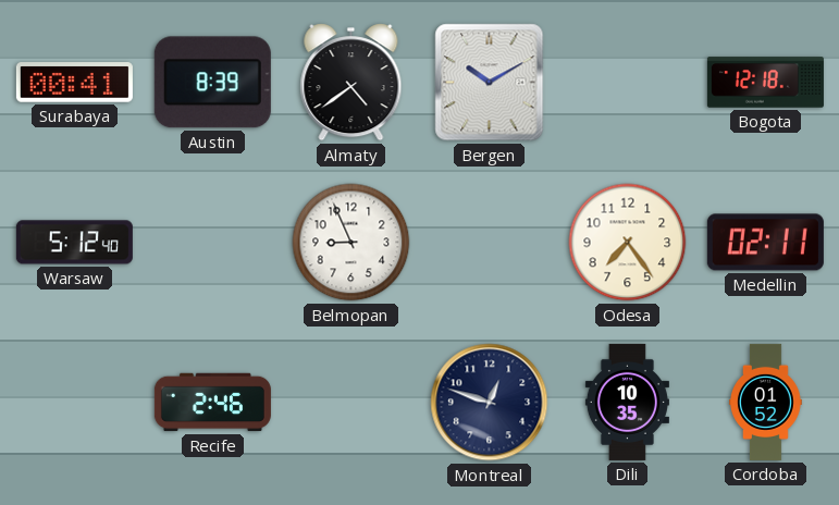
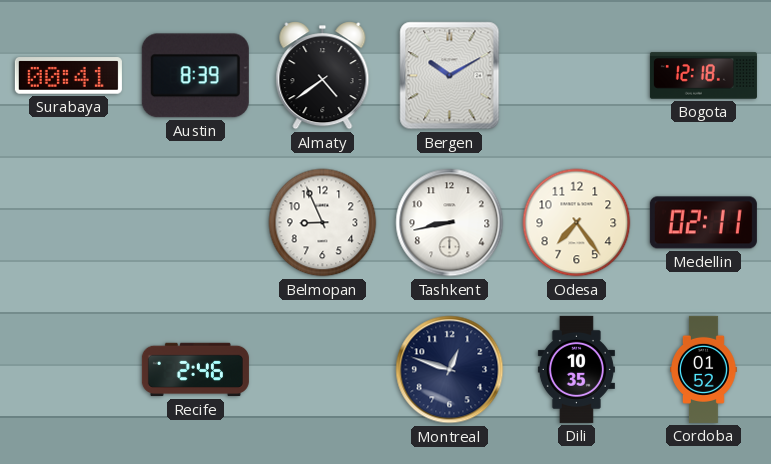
Warsaw: 5:12 -> none (74, 243)
Tashkent: none -> 8:43 (450, 223)
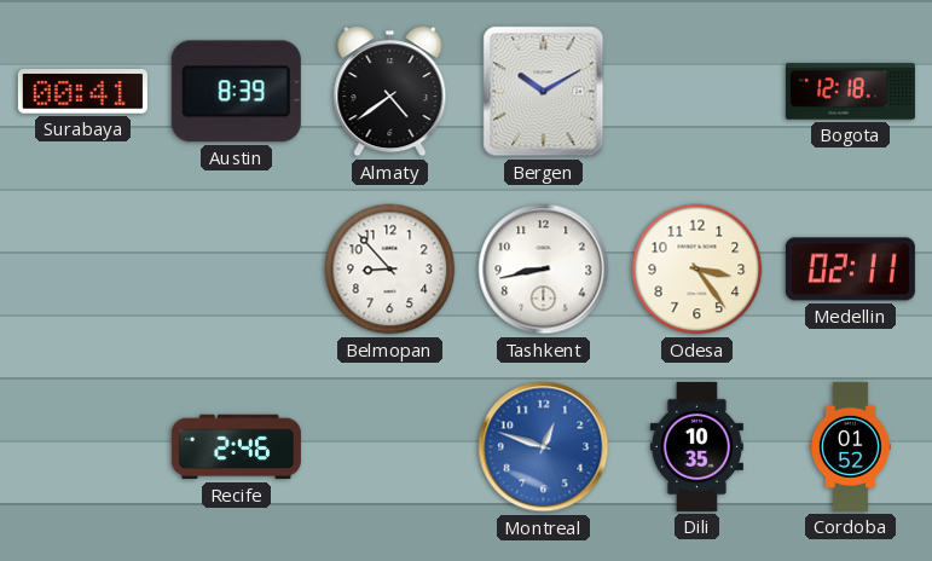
Belmopan: 8:56 -> 8:53 (390, 270)
Odesa: 7:24 -> 3:24 (697, 270)
Montreal dial: navy -> blue (544, 447)
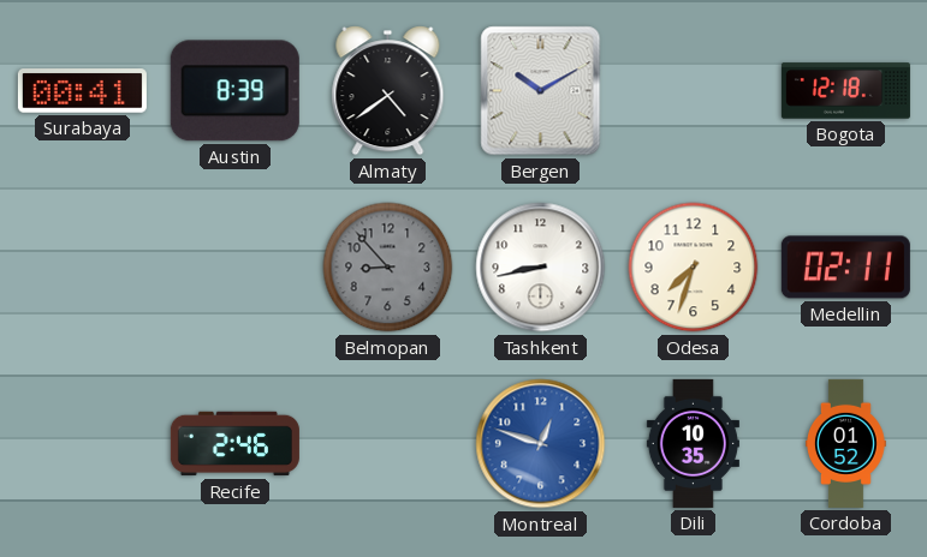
Belmopan dial: white -> grey (388, 268)
Odesa: 3:24 -> 7:33 (694, 268)
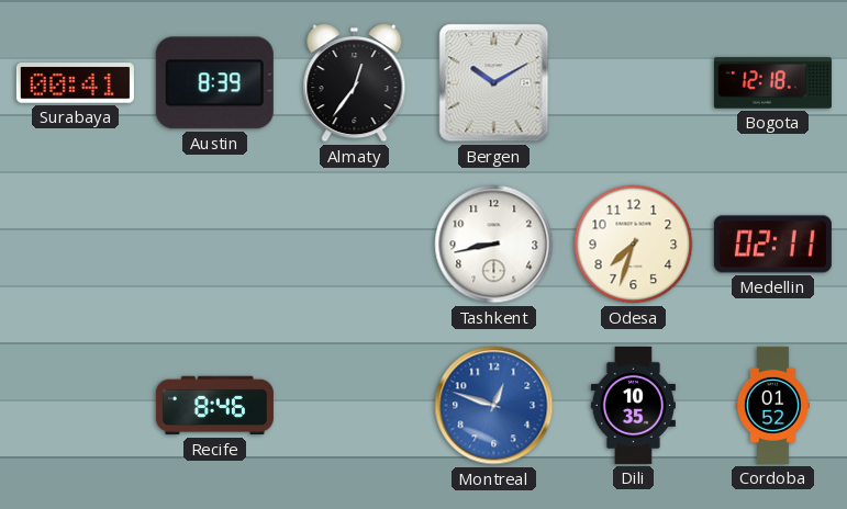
Almaty: 4:39 -> 12:36 (355, 83)
Belmopan: 8:53 -> none (388, 268)
Recife: 2:46 -> 8:46 (214, 406)
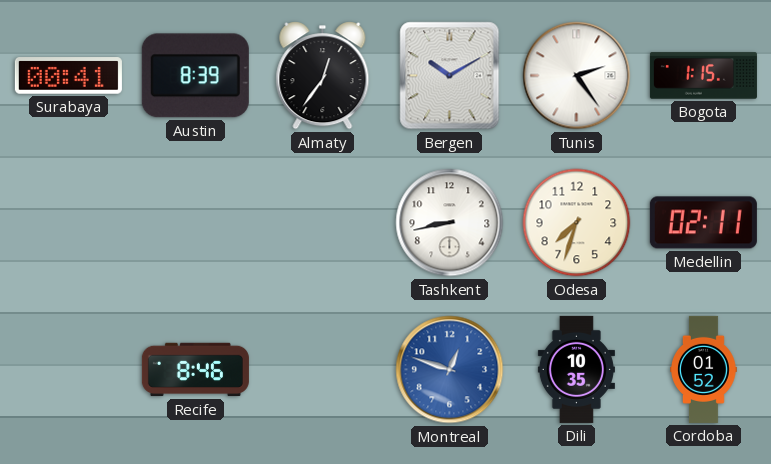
Tunis: none -> 2:24 (577, 76)
Bogota: 12:18 -> 1:15 (703, 76)
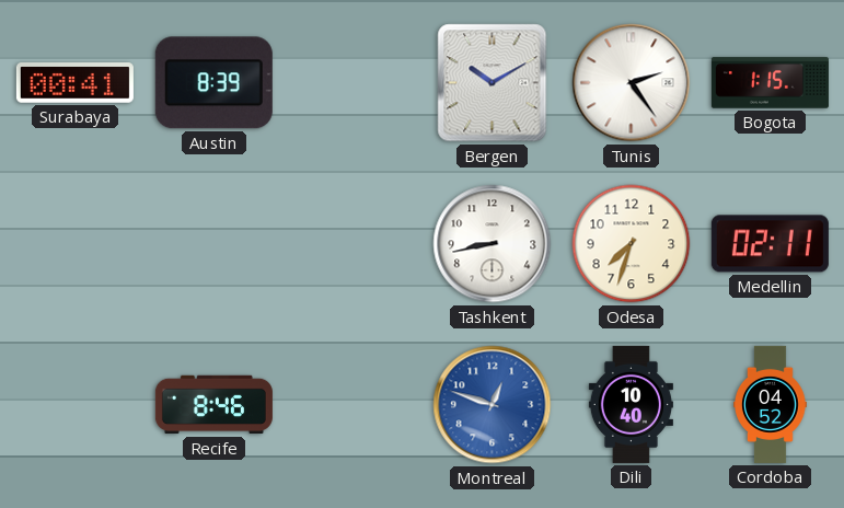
Almaty: 12:36 -> none (323, 76)
Dili: 10:35 -> 10:40 (631, 404)
Cordoba: 01:52 -> 04:52 (771, 404)
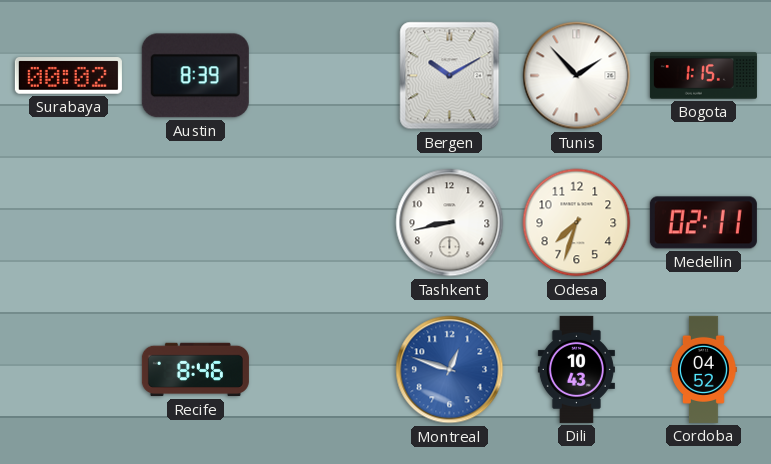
Surabaya: 00:41 -> 00:02 (68, 76)
Tunis: 2:24 -> 1:53 (577, 76)
Dili: 10:40 -> 10:43 (576, 369)
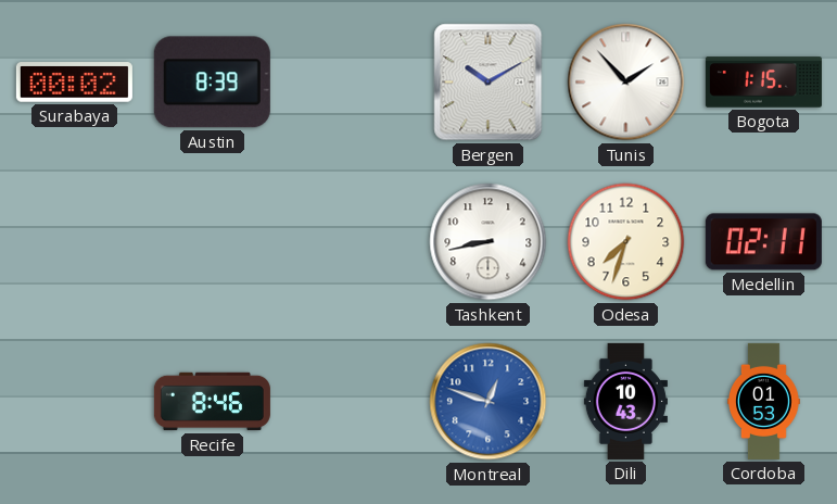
Cordoba: 04:52 -> 01:53 (764, 401)
